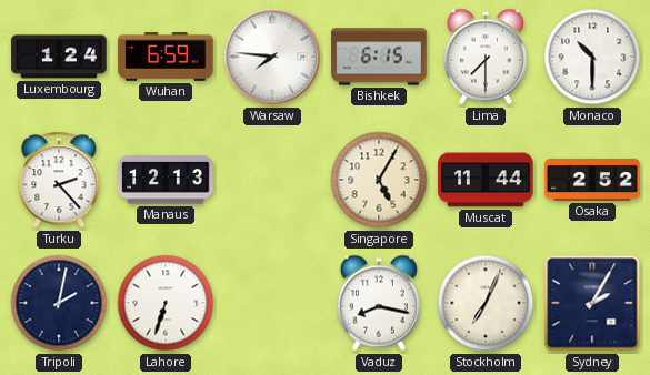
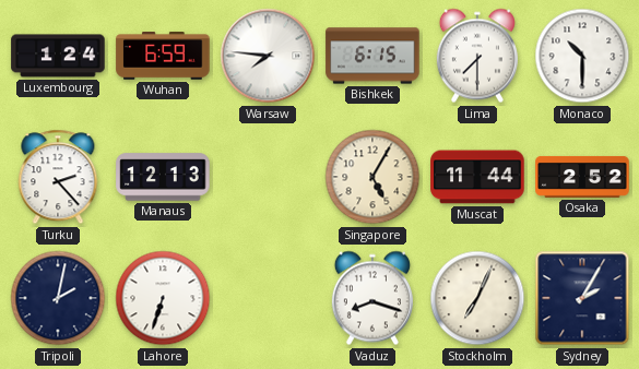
Vaduz: 8:17 -> 8:18 (372, 298)
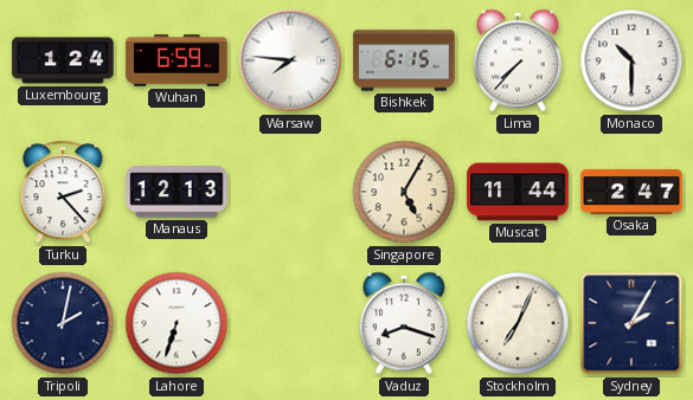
Lima: 7:30 -> 7:37 (518, 60)
Osaka: 2:52 -> 2:47 (631, 192)
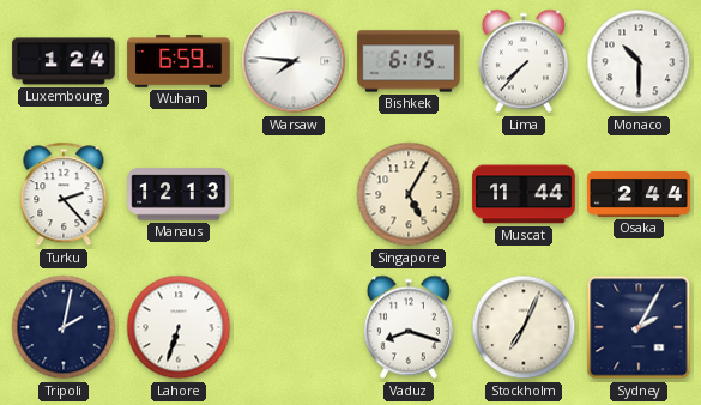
Osaka: 2:47 -> 2:44 (639, 194)
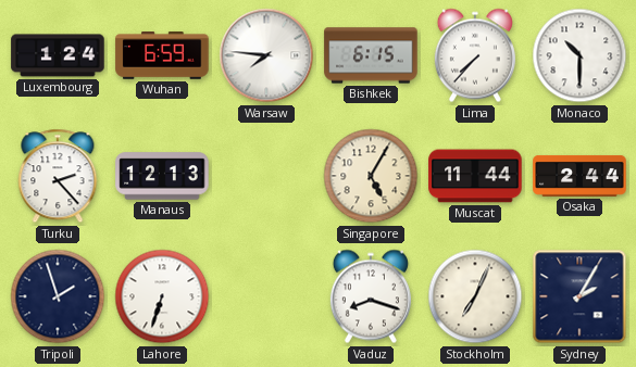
Tripoli: 2:02 -> 1:57 (58, 296)
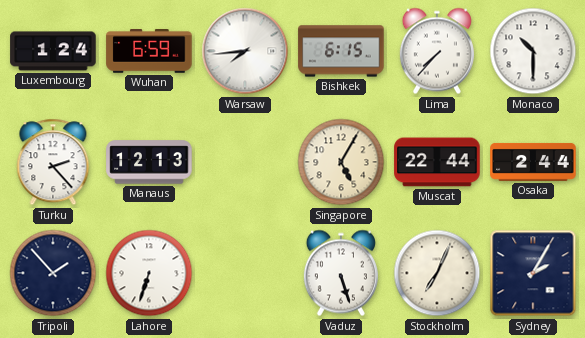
Warsaw: 7:46 -> 7:44 (245, 51)
Muscat: 11:44 -> 22:44 (437, 162)
Tripoli: 1:57 -> 1:53 (53, 273)
Vaduz: 8:18 -> 5:27 (341, 273)
